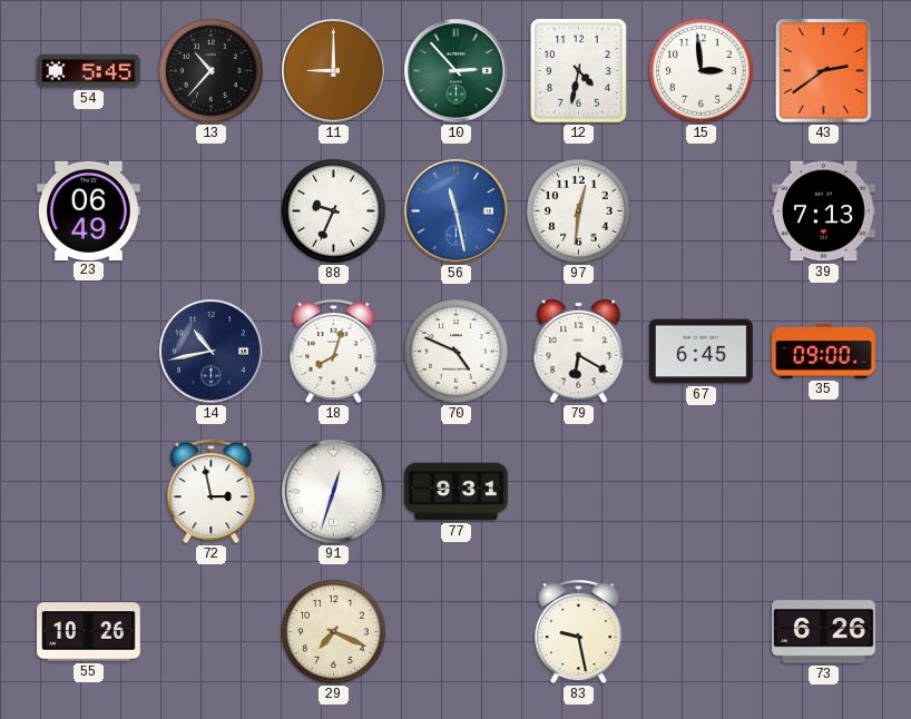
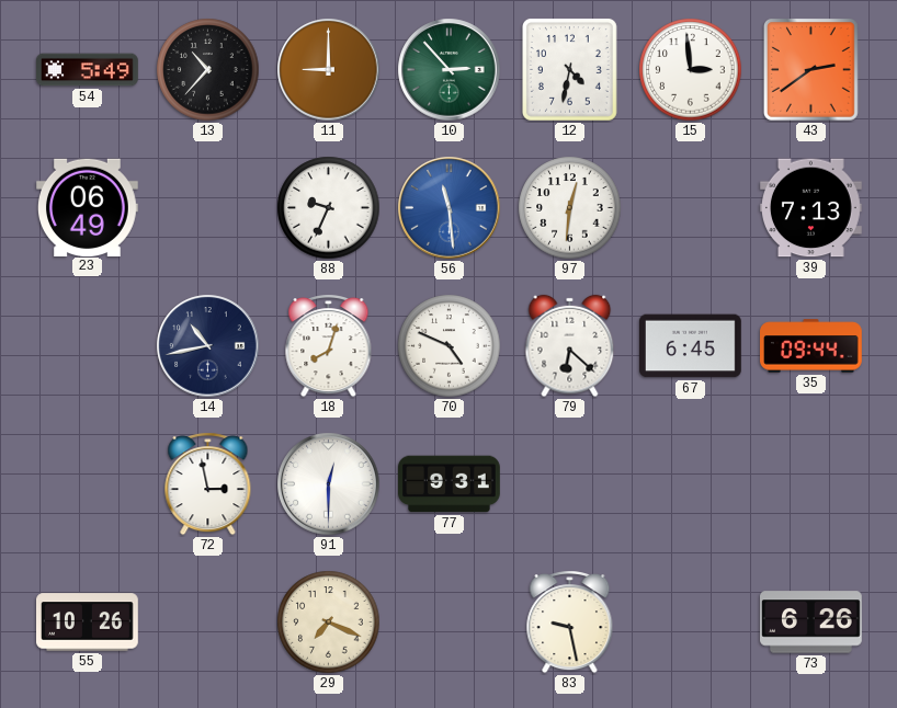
54: 5:45 -> 5:49 (88, 70)
56: 11:28 -> 11:29 (450, 208)
79: 6:20 -> 6:22 (570, 346)
35: 09:00 -> 09:44 (811, 346)
91: 12:33 -> 12:30 (329, 484)
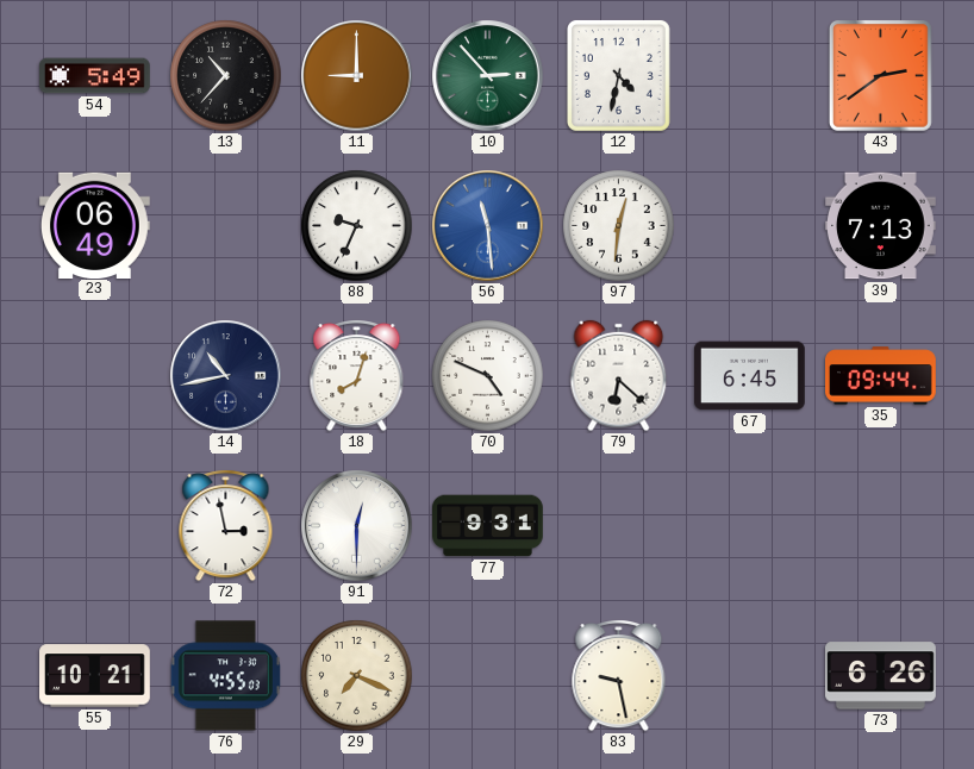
15: 2:59 -> none (691, 70)
55: 10:26 -> 10:21 (95, 676)
76: none -> 4:55 (225, 676)
